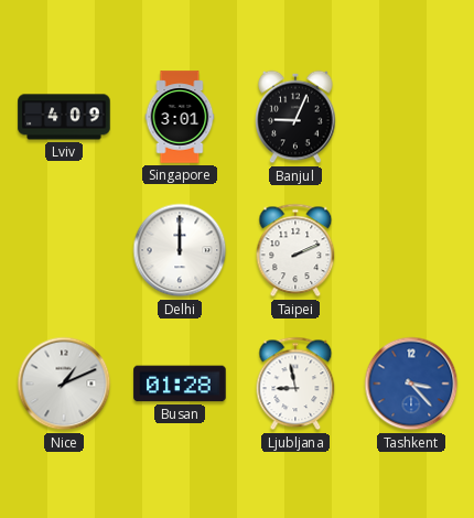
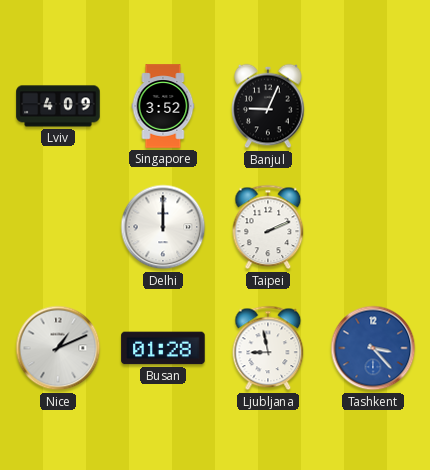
Singapore: 3:01 -> 3:52 (163, 106)
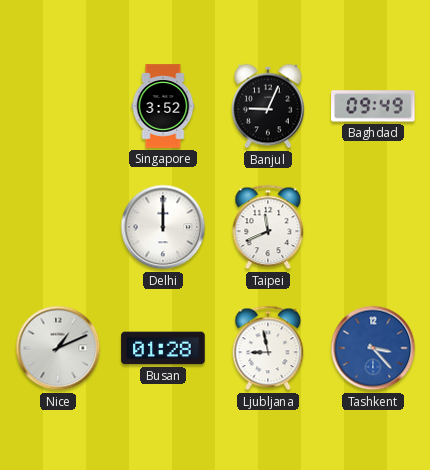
Lviv: 4:09 -> none (58, 106)
Baghdad: none -> 09:49 (373, 106)
Taipei: 2:11 -> 11:41 (268, 227)
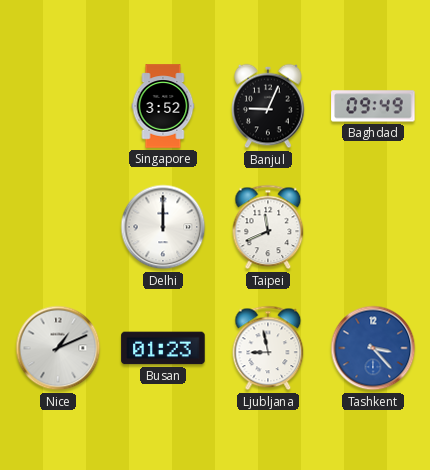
Busan: 01:28 -> 01:23 (163, 348)
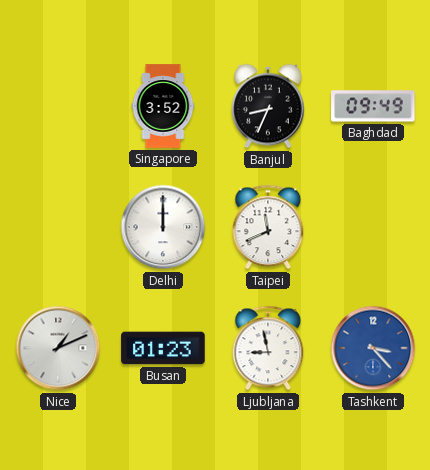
Banjul: 9:04 -> 8:34 (268, 106)
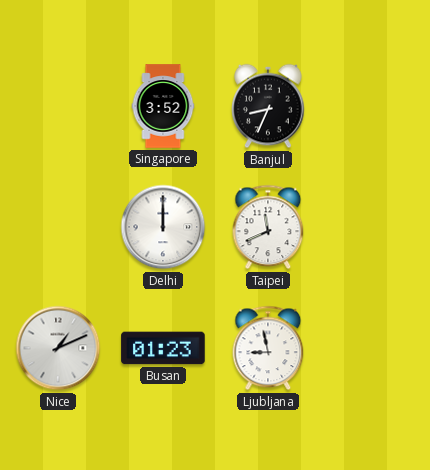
Baghdad: 09:49 -> none (373, 106)
Tashkent: 3:23 -> none (373, 348)
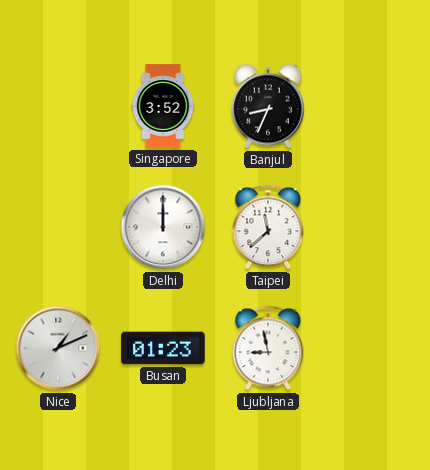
Taipei: 11:41 -> 11:38 (268, 227)
